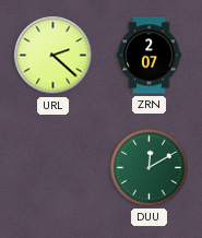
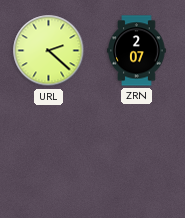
DUU: 12:10 -> none (150, 168)
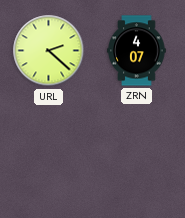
ZRN: 2:07 -> 4:07 (137, 51)
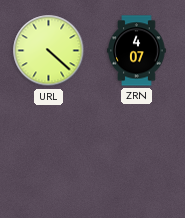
URL: 2:22 -> 4:22 (49, 51)
